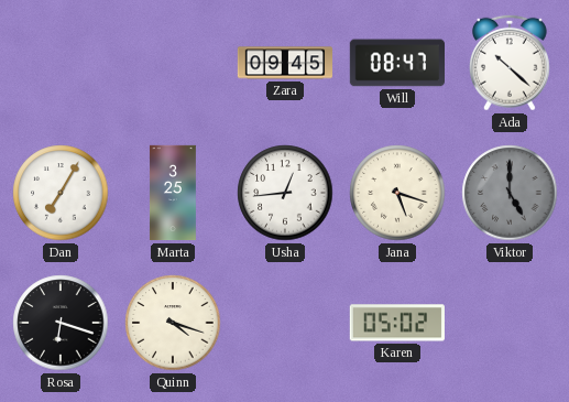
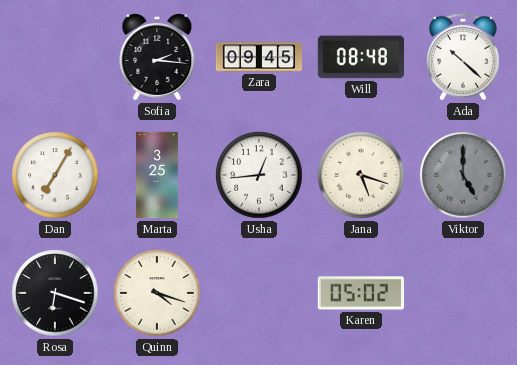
Sofia: none -> 2:16 (157, 57)
Will: 08:47 -> 08:48 (360, 57)
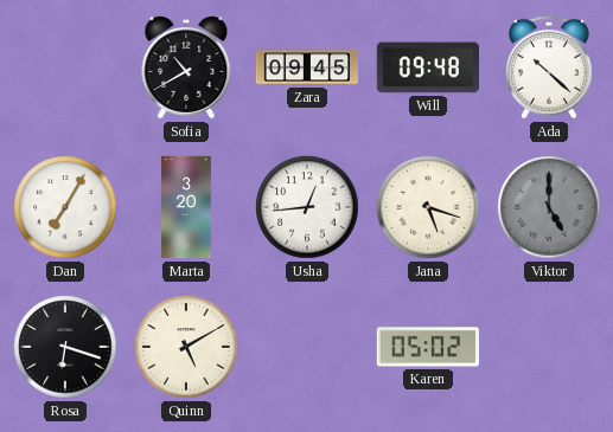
Sofia: 2:16 -> 10:40 (186, 67)
Will: 08:48 -> 09:48 (427, 67)
Marta: 3:25 -> 3:20 (186, 207)
Quinn: 4:18 -> 5:10 (186, 347)
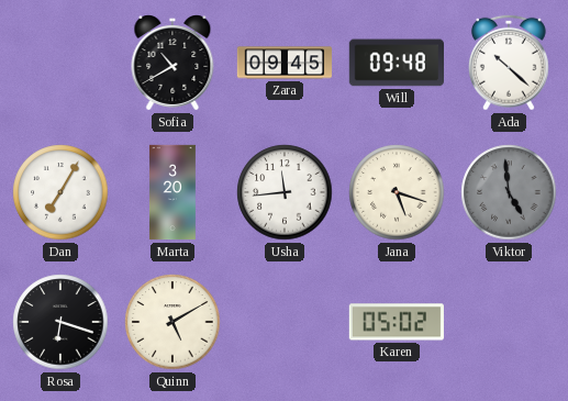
Usha: 12:44 -> 11:44 (285, 192)
Viktor: 5:00 -> 4:59 (509, 192)
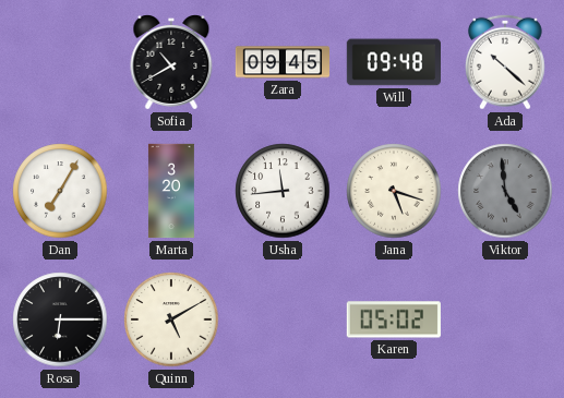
Rosa: 6:18 -> 6:15 (60, 319)
